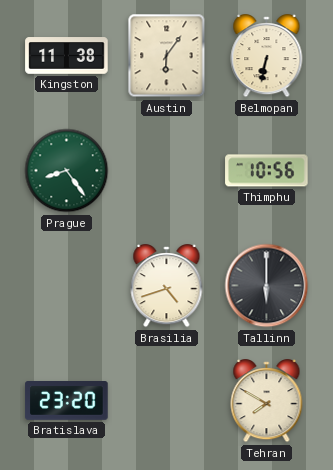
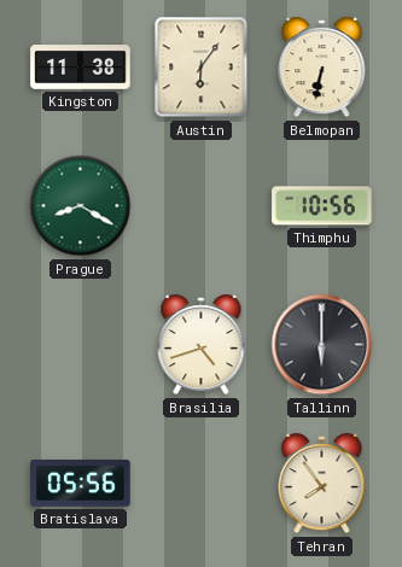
Prague: 8:24 -> 8:20 (81, 206)
Bratislava: 23:20 -> 05:56 (81, 484)
Tehran: 7:50 -> 7:54 (322, 484)
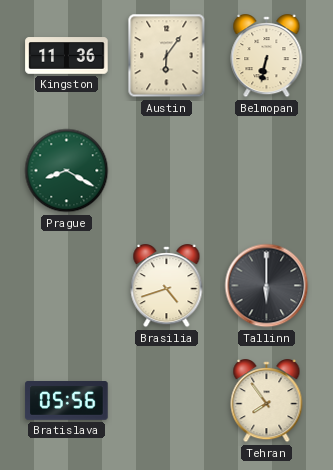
Kingston: 11:38 -> 11:36 (67, 56)
Thimphu: 10:56 -> none (322, 206)
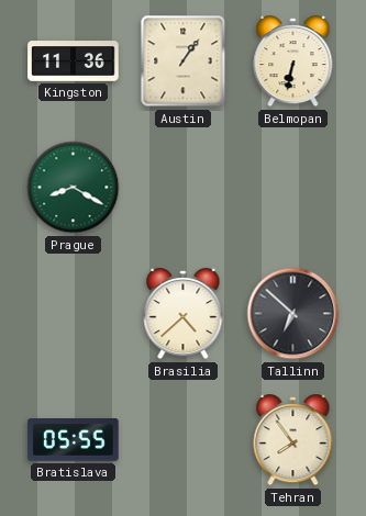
Austin: 6:06 -> 1:06 (184, 61)
Brasilia: 4:42 -> 4:38 (184, 314)
Tallinn: 6:00 -> 6:52 (293, 314)
Bratislava: 05:56 -> 05:55 (74, 440)
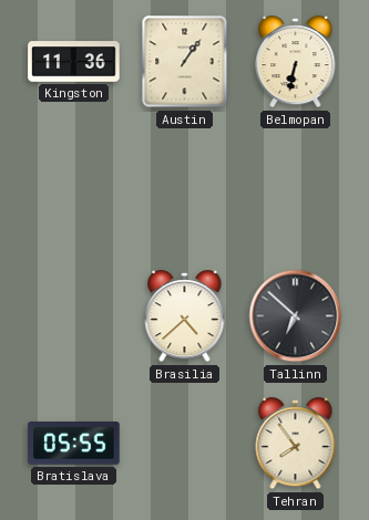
Prague: 8:20 -> none (74, 188)
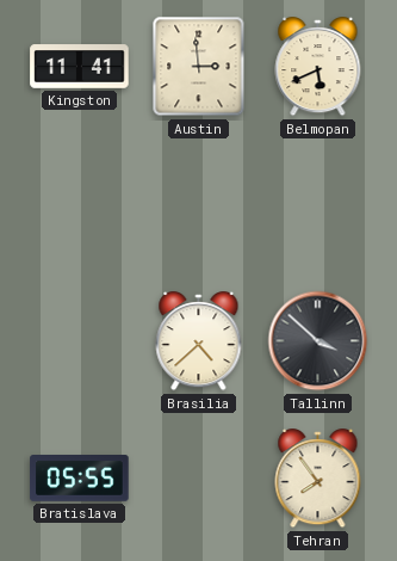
Kingston: 11:36 -> 11:41 (80, 67)
Austin: 1:06 -> 2:59 (199, 67)
Belmopan: 6:32 -> 5:41 (318, 67)
Tallinn: 6:52 -> 3:52 (318, 341)
